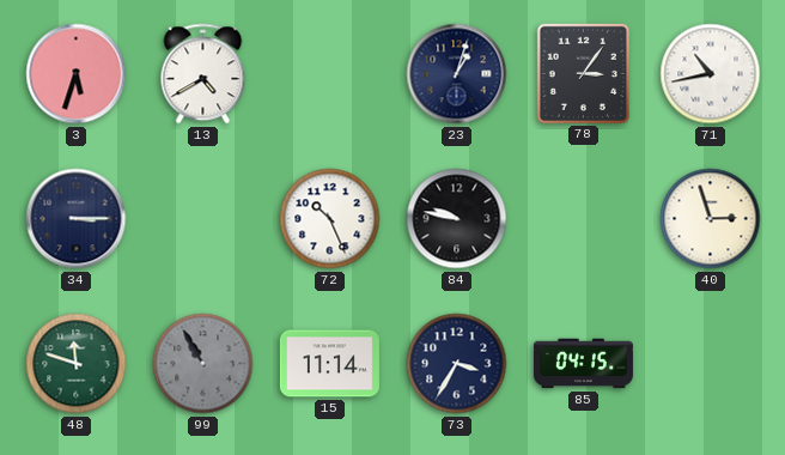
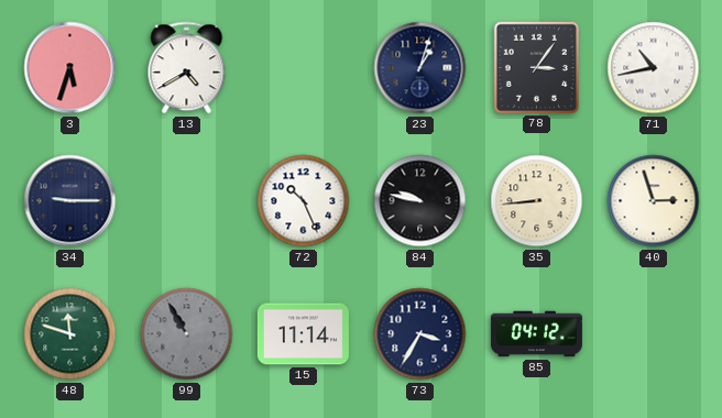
34: 3:15 -> 9:15 (70, 201)
35: none -> 8:44 (537, 201)
85: 04:15 -> 04:12 (536, 334)
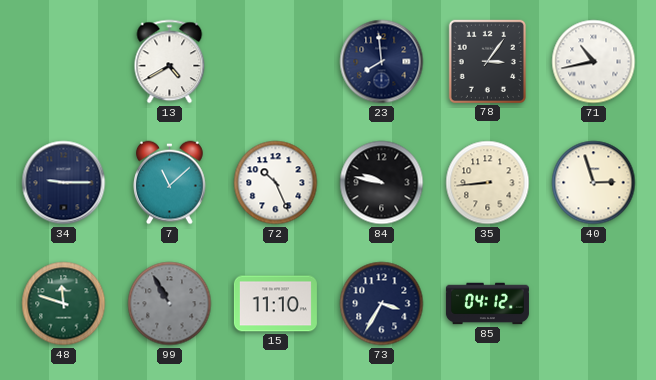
3: 5:33 -> none (70, 68)
23: 1:03 -> 7:59 (382, 62)
7: none -> 11:08 (170, 183)
15: 11:14 -> 11:10 (275, 304)
